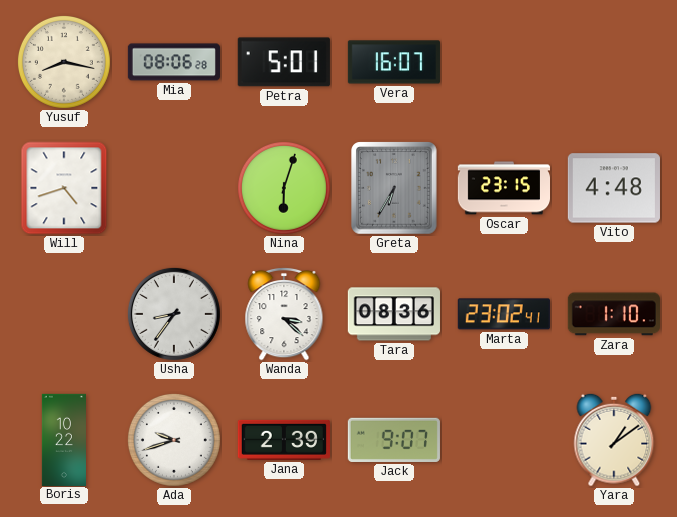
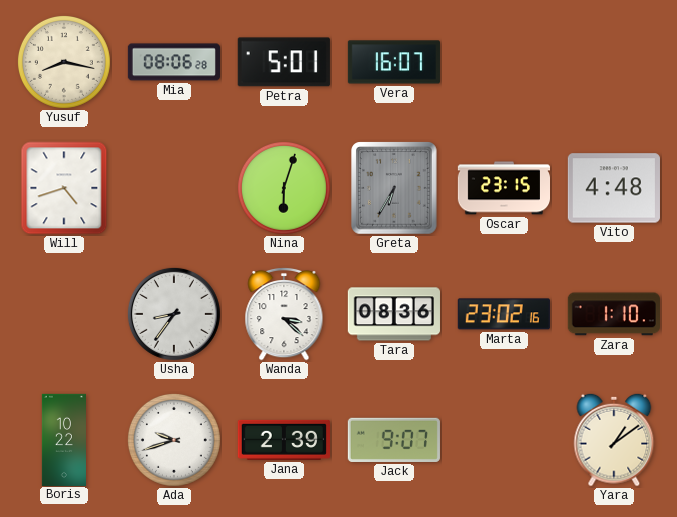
Marta: 23:02:41 -> 23:02:16 (504, 314)
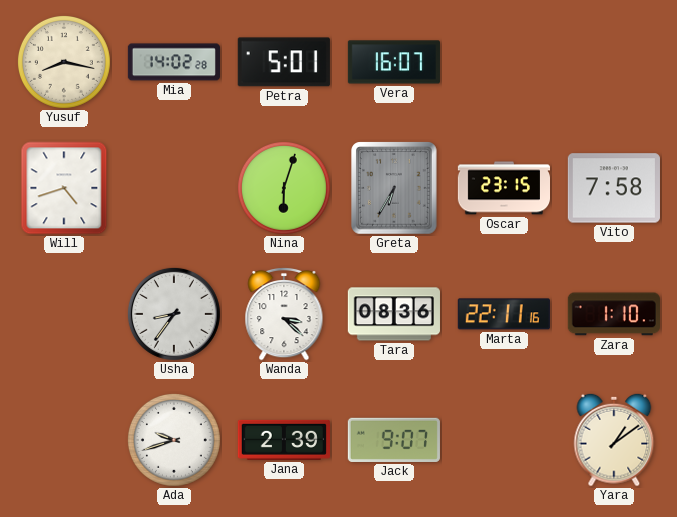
Mia: 08:06 -> 14:02 (173, 62)
Vito: 4:48 -> 7:58 (614, 188)
Marta: 23:02 -> 22:11 (504, 314)
Boris: 10:22 -> none (64, 439)
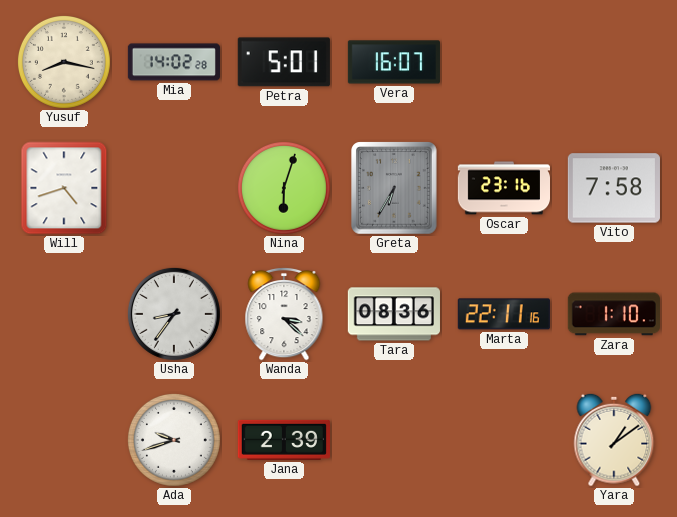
Oscar: 23:15 -> 23:16 (503, 188)
Jack: 9:07 -> none (394, 440)
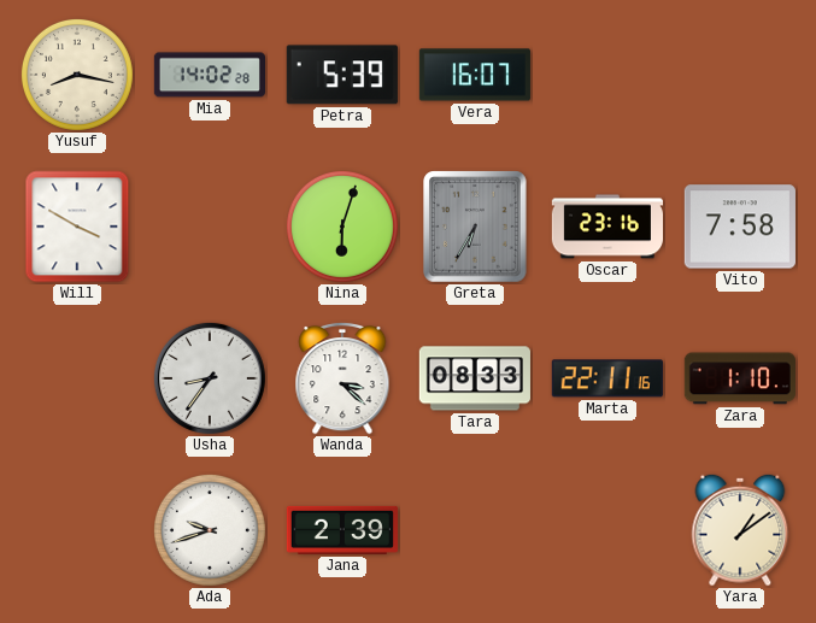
Petra: 5:01 -> 5:39 (342, 75)
Will: 4:42 -> 3:50 (77, 227)
Tara: 08:36 -> 08:33 (475, 378)
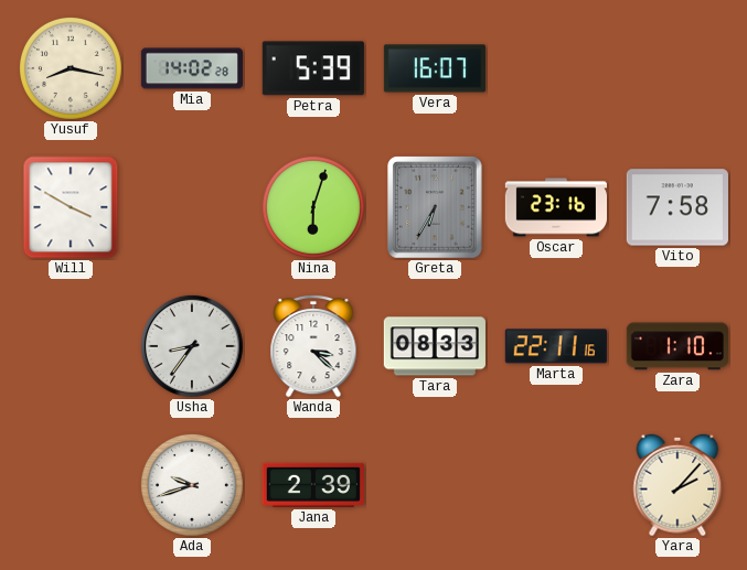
Yara: 1:09 -> 2:07 (677, 485)
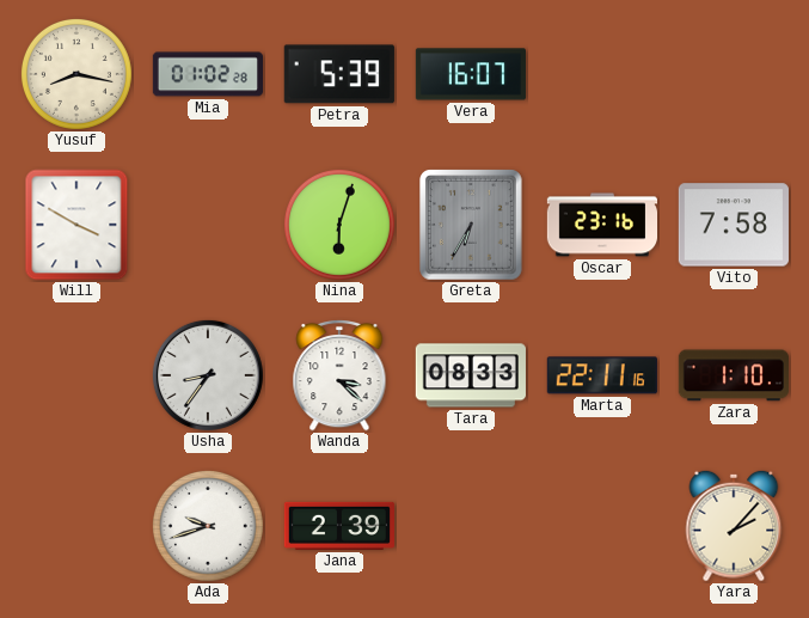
Mia: 14:02 -> 01:02 (207, 74)
